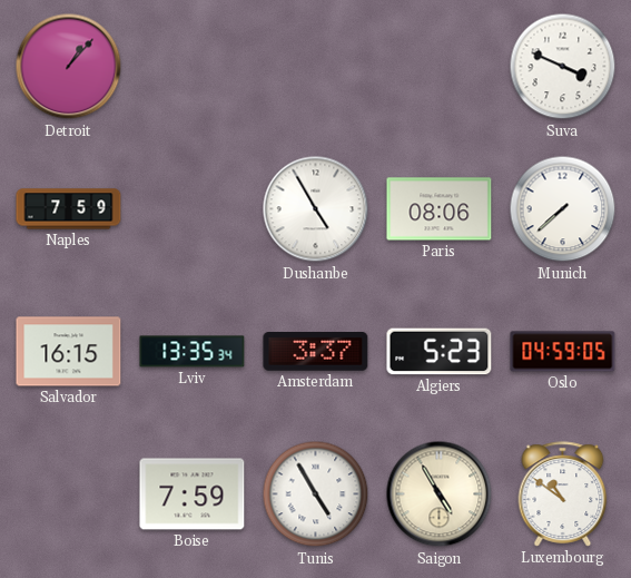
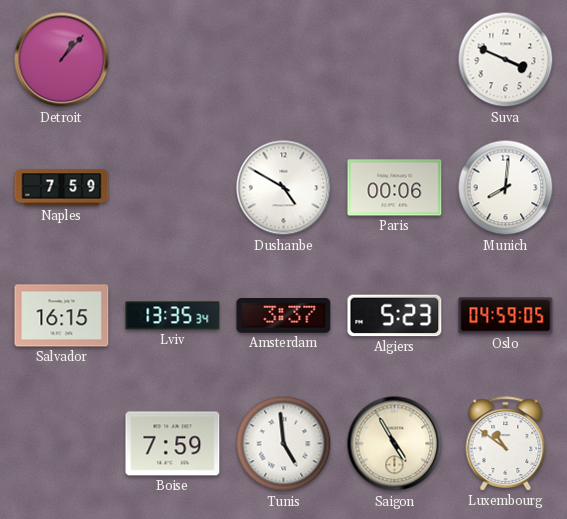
Dushanbe: 4:55 -> 4:50 (284, 188)
Paris: 08:06 -> 00:06 (395, 188)
Munich: 7:38 -> 8:01 (506, 188)
Tunis: 4:55 -> 4:59 (284, 444)
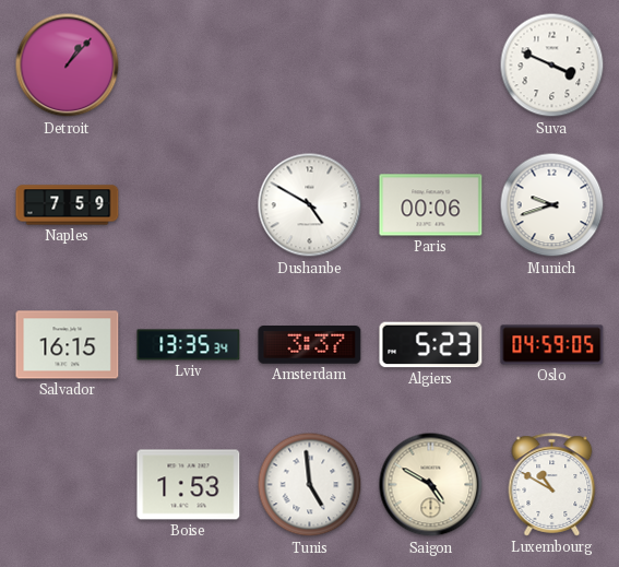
Munich: 8:01 -> 9:42 (552, 205)
Boise: 7:59 -> 1:53 (189, 485)
Saigon: 4:55 -> 4:50 (431, 485)
Luxembourg: 10:51 -> 10:50 (552, 485)
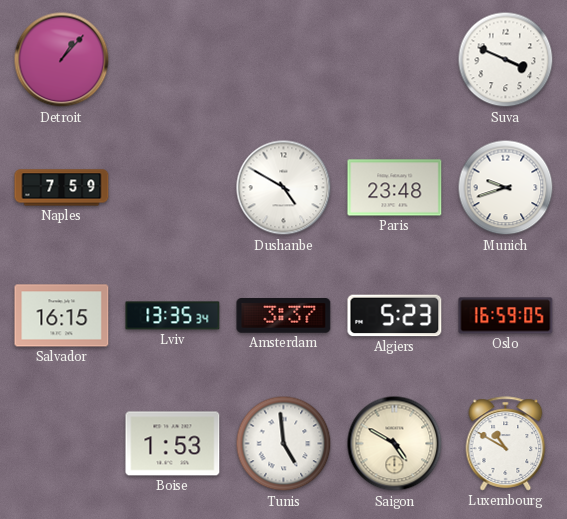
Paris: 00:06 -> 23:48 (395, 188)
Oslo: 04:59 -> 16:59 (506, 316)
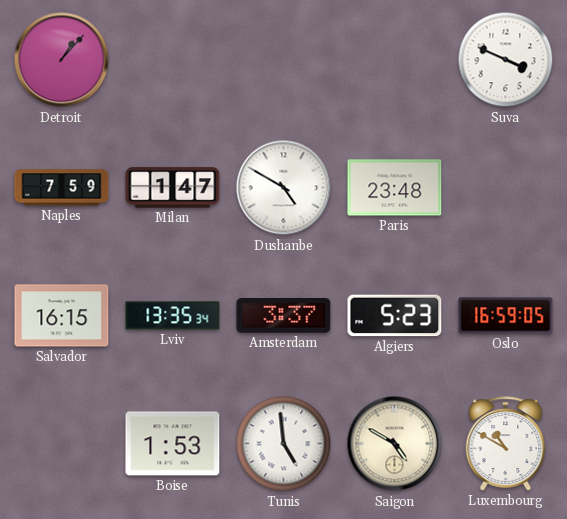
Milan: none -> 1:47 (173, 188)
Munich: 9:42 -> none (506, 188)
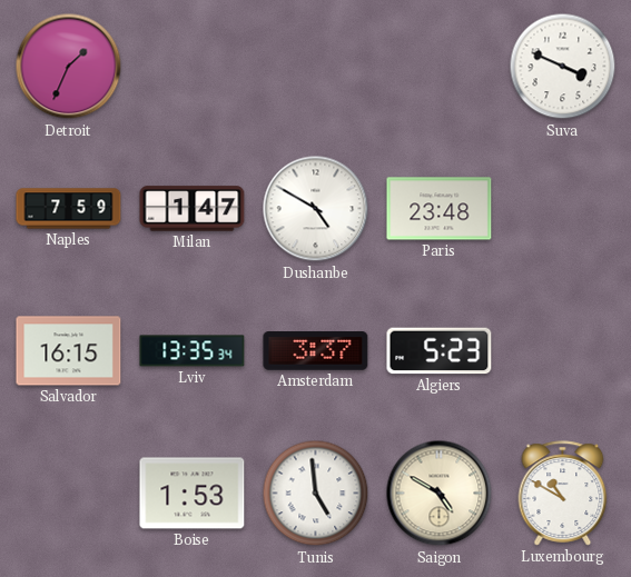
Detroit: 1:07 -> 1:34 (69, 67)
Oslo: 16:59 -> none (506, 316)
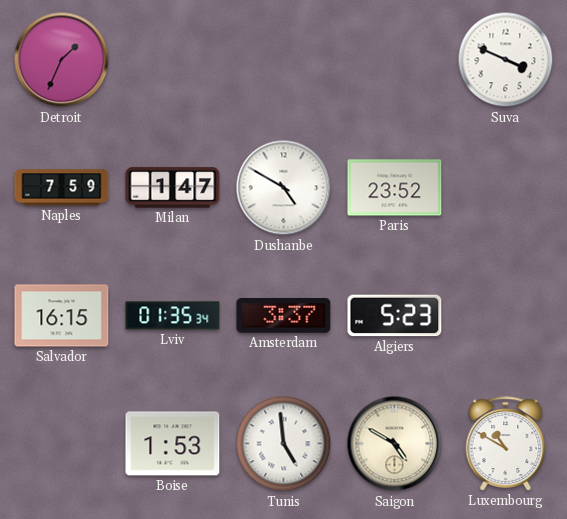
Paris: 23:48 -> 23:52 (395, 188)
Lviv: 13:35 -> 01:35 (173, 316)
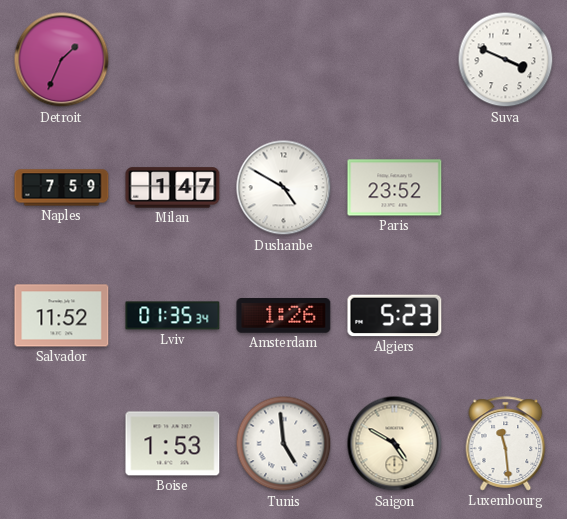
Salvador: 16:15 -> 11:52 (62, 316)
Amsterdam: 3:37 -> 1:26 (284, 316)
Luxembourg: 10:50 -> 11:29 (506, 444)
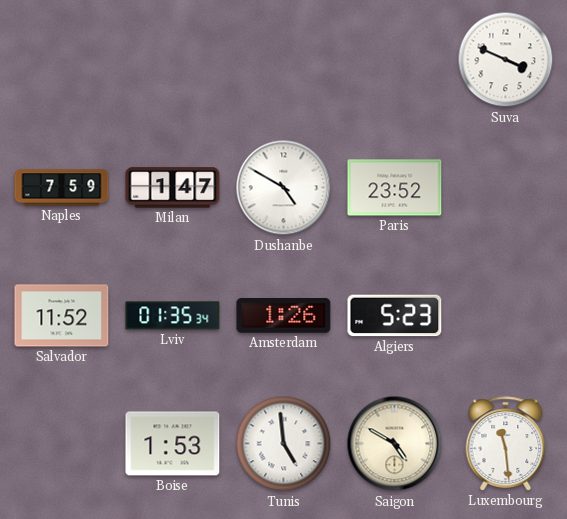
Detroit: 1:34 -> none (62, 60)
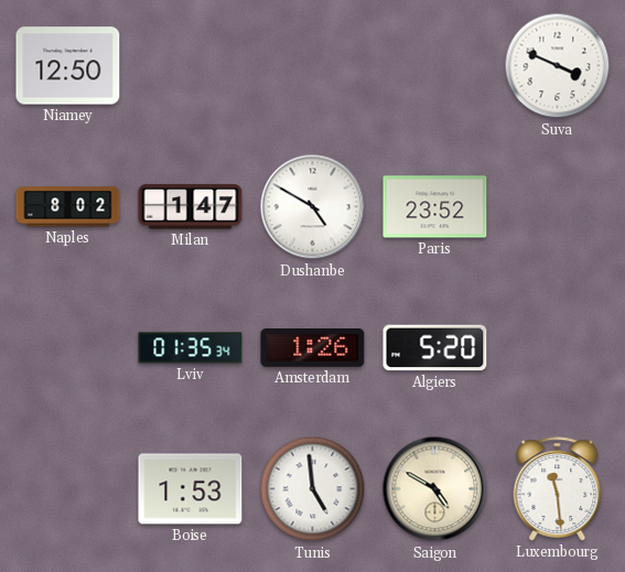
Niamey: none -> 12:50 (68, 66)
Naples: 7:59 -> 8:02 (68, 207)
Salvador: 11:52 -> none (62, 316)
Algiers: 5:23 -> 5:20 (435, 348)
